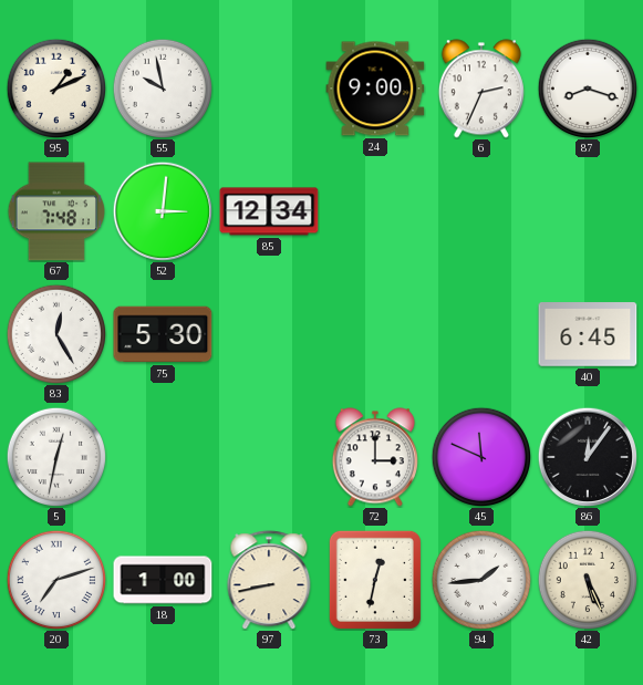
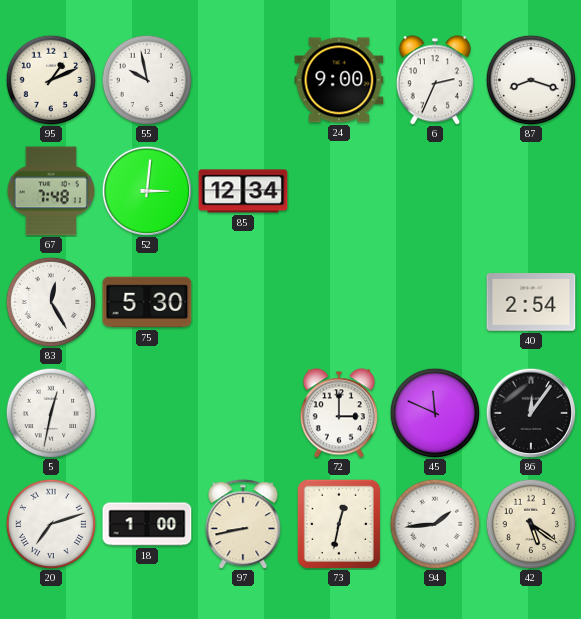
40: 6:45 -> 2:54 (531, 302)
42: 5:26 -> 5:21 (531, 524)
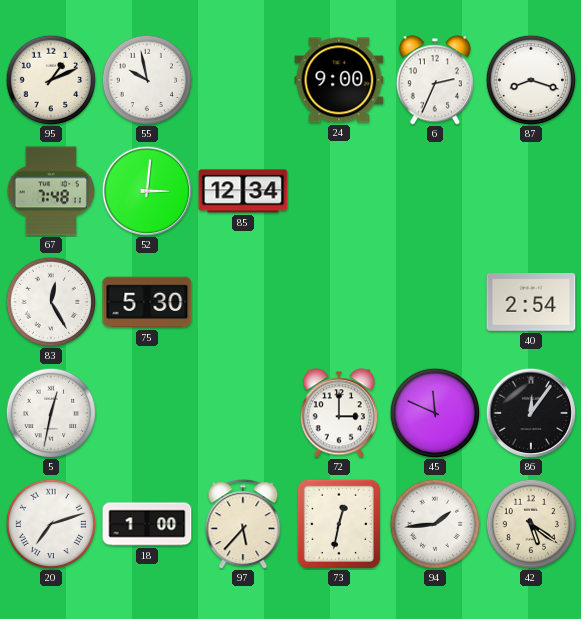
97: 8:43 -> 5:37 (243, 524)
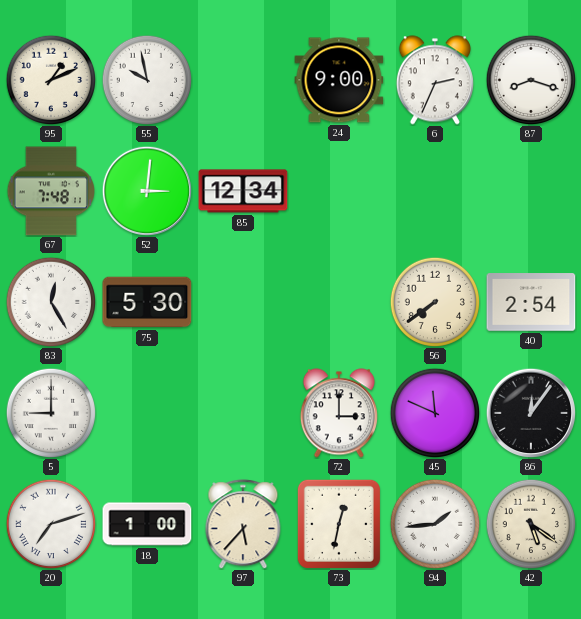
56: none -> 7:39 (435, 302)
5: 12:32 -> 9:00 (51, 413)
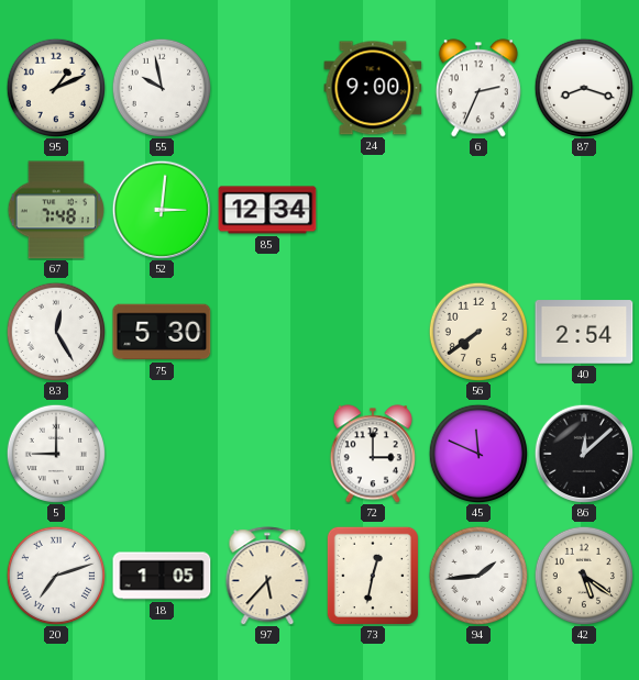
86: 12:06 -> 12:08 (583, 453)
18: 1:00 -> 1:05 (162, 576)
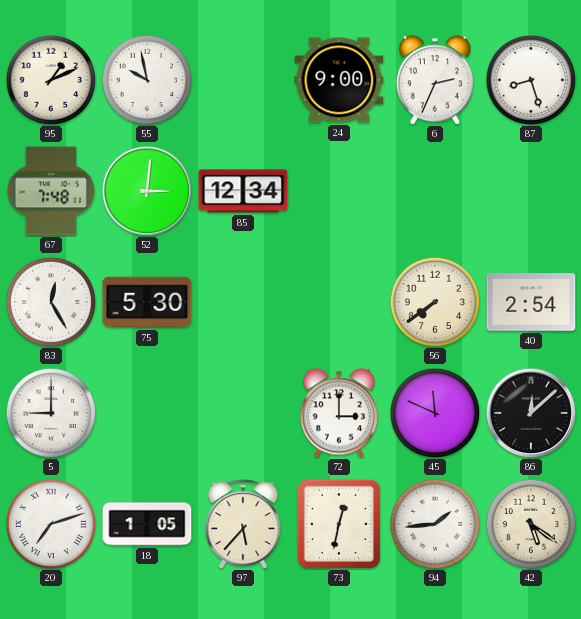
87: 8:18 -> 8:27 (531, 80)
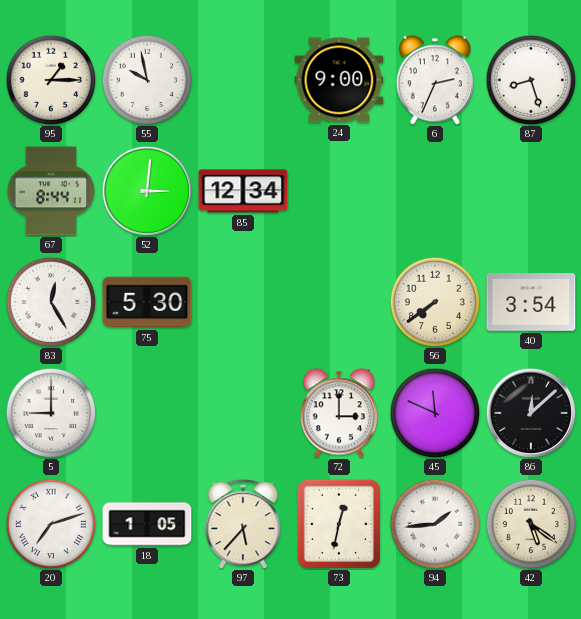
95: 1:11 -> 1:15 (51, 80)
67: 7:48 -> 8:44 (50, 191)
40: 2:54 -> 3:54 (531, 302)
